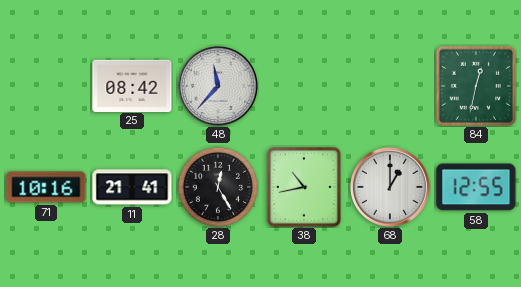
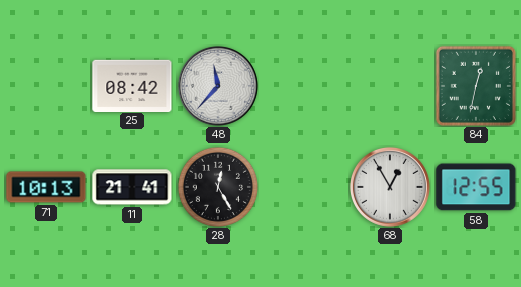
71: 10:16 -> 10:13 (46, 187)
38: 10:43 -> none (304, 187)
68: 1:00 -> 12:55 (390, 187)
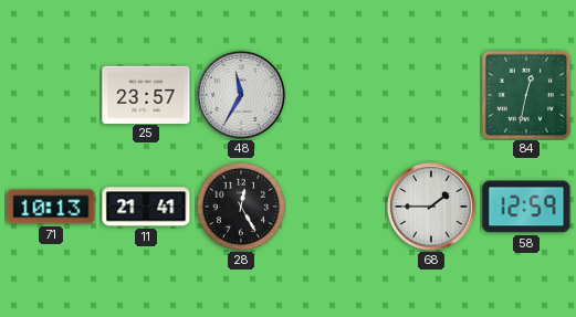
25: 08:42 -> 23:57 (146, 94)
48: 11:37 -> 11:35 (241, 95)
68: 12:55 -> 1:45 (431, 207)
58: 12:55 -> 12:59 (526, 207)
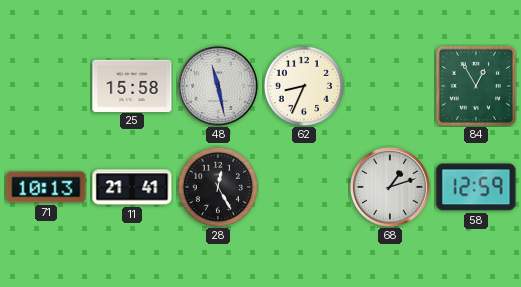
25: 23:57 -> 15:58 (132, 85)
48: 11:35 -> 11:28 (218, 86)
62: none -> 8:34 (304, 86)
84: 12:32 -> 12:55 (476, 86)
68: 1:45 -> 1:12 (390, 187)
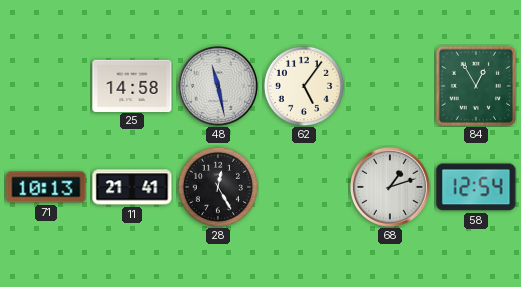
25: 15:58 -> 14:58 (132, 85)
62: 8:34 -> 5:06 (304, 86)
58: 12:59 -> 12:54 (476, 187)
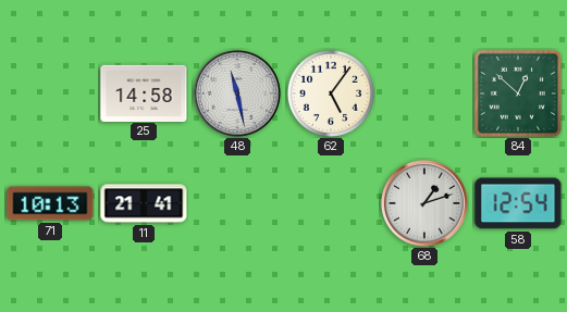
84: 12:55 -> 12:52 (518, 93)
28: 12:25 -> none (218, 187)
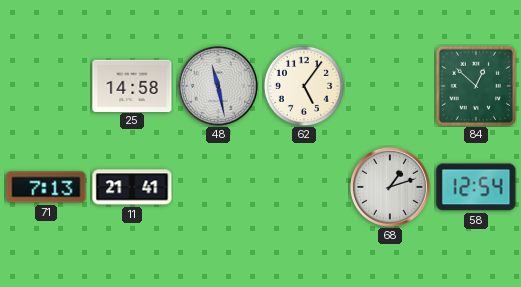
71: 10:13 -> 7:13 (46, 187)
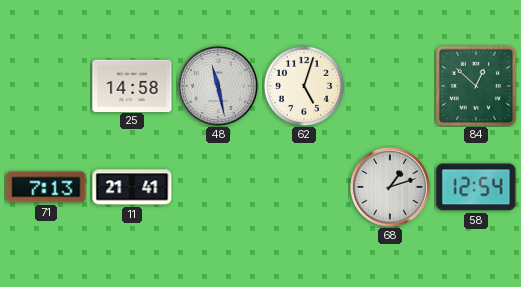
62: 5:06 -> 5:03 (304, 86)
